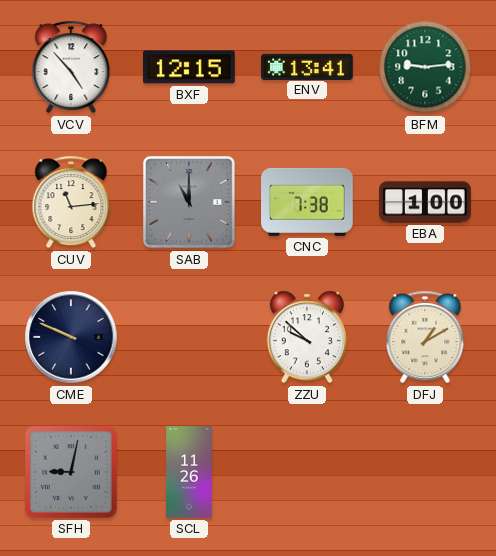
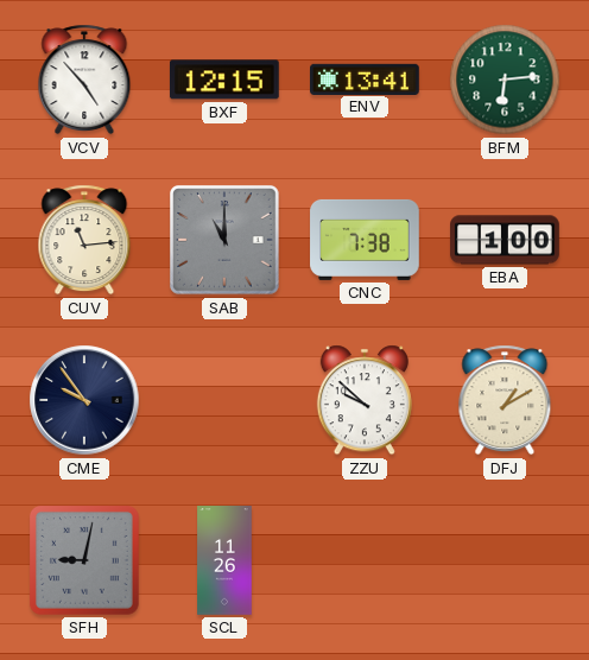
BFM: 9:14 -> 6:14 (505, 80)
CME: 9:49 -> 9:54 (84, 400)
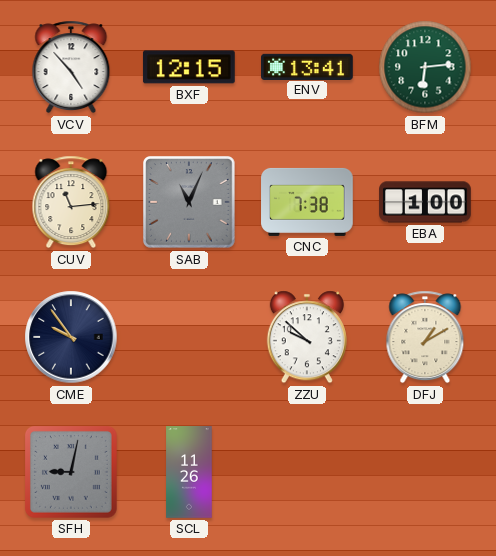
SAB: 11:00 -> 11:04 (190, 203)
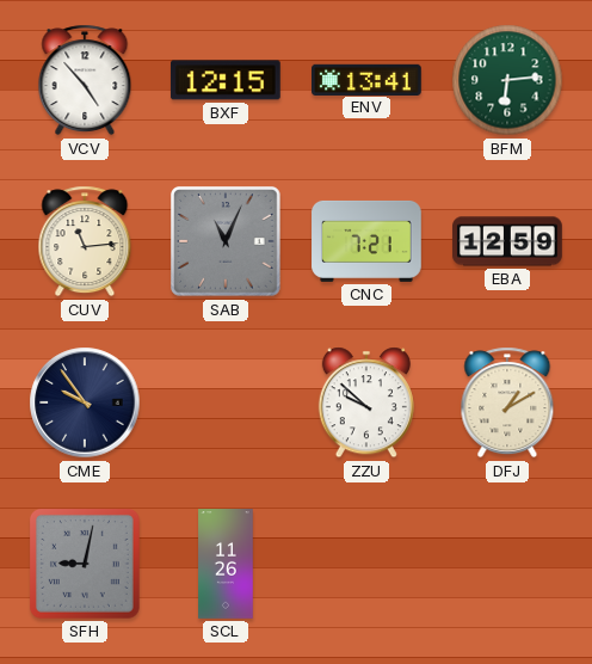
CNC: 7:38 -> 7:21 (366, 241)
EBA: 1:00 -> 12:59 (507, 241)
